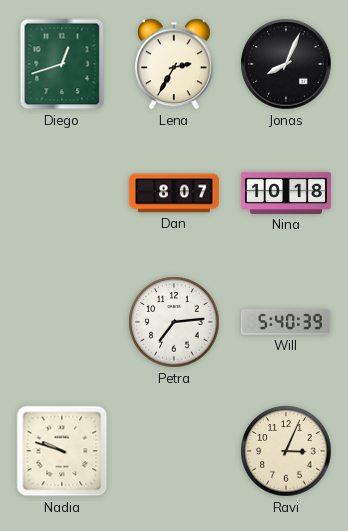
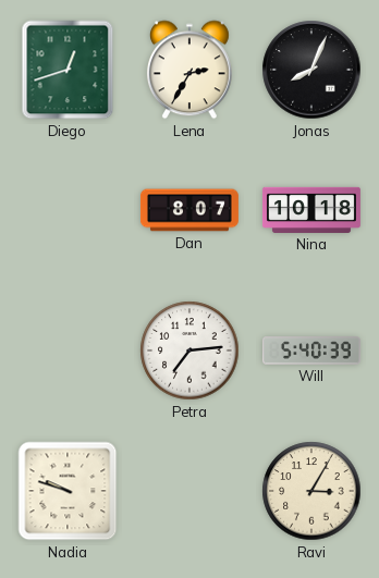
Ravi: 3:04 -> 3:05 (311, 491)
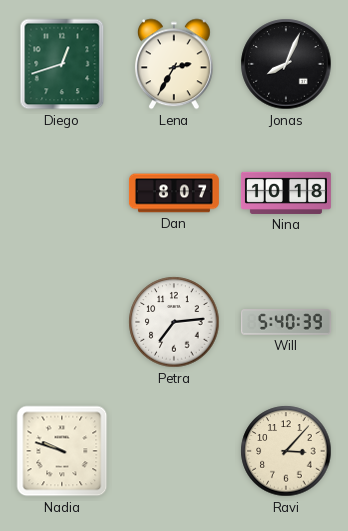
Ravi: 3:05 -> 3:07 (286, 451)
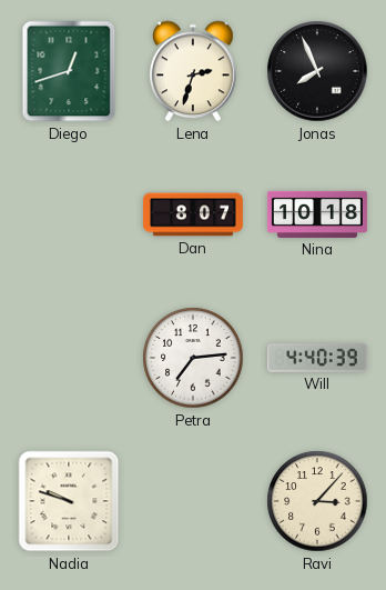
Lena: 2:35 -> 2:33 (193, 71)
Jonas: 8:04 -> 7:56 (317, 71)
Will: 5:40 -> 4:40 (317, 358)
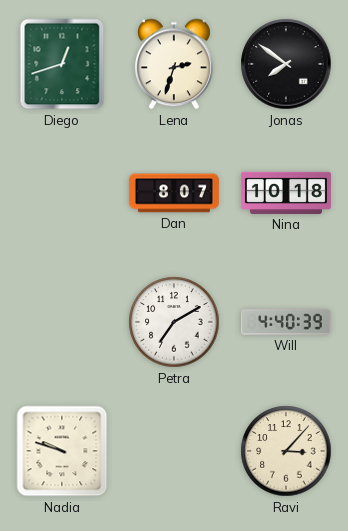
Jonas: 7:56 -> 7:51 (286, 64)
Petra: 7:14 -> 7:10 (174, 322)
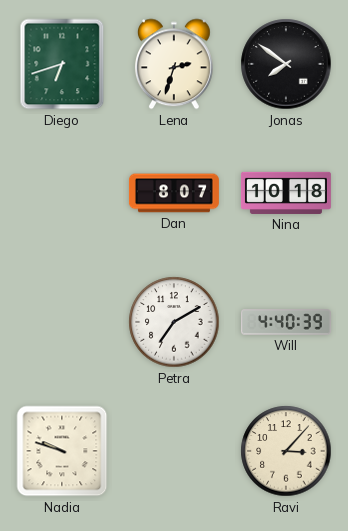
Diego: 12:42 -> 6:42 (62, 64)
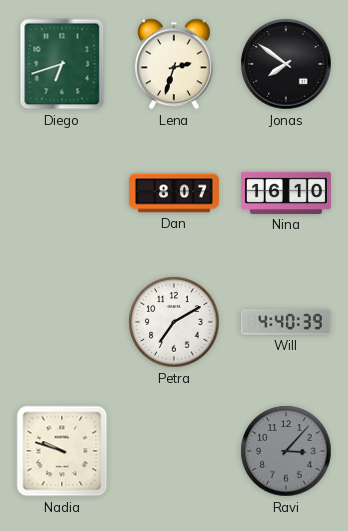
Nina: 10:18 -> 16:10 (286, 193)
Ravi dial: cream -> grey (286, 451)
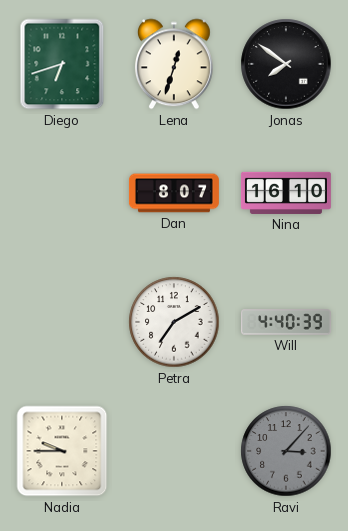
Lena: 2:33 -> 12:33 (174, 64)
Nadia: 9:48 -> 9:45 (62, 451)
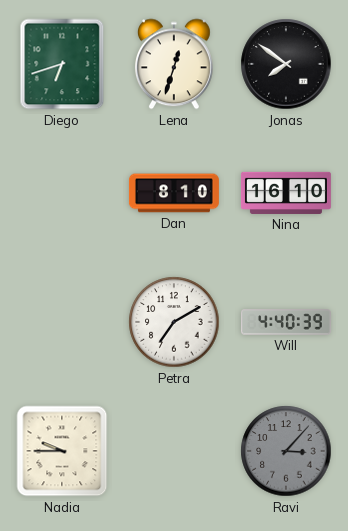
Dan: 8:07 -> 8:10 (174, 193)
